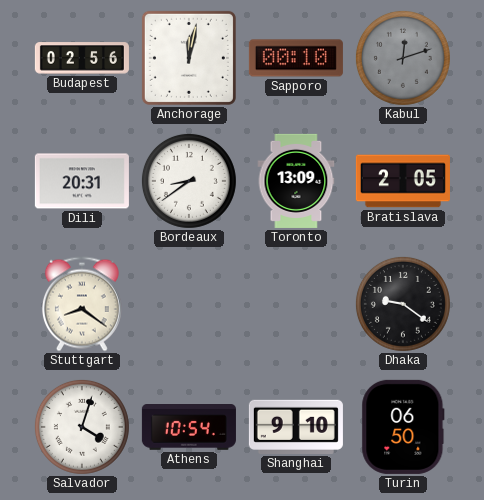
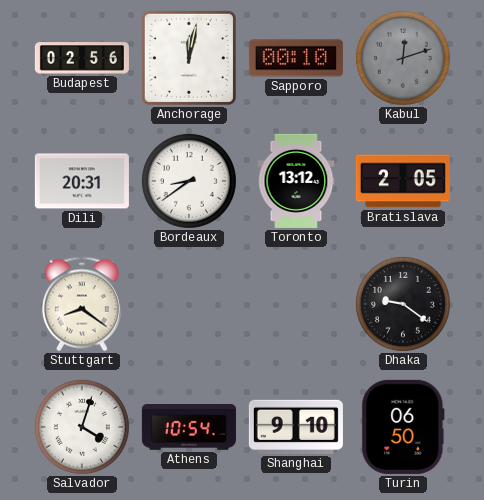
Toronto: 13:09 -> 13:12 (296, 181)
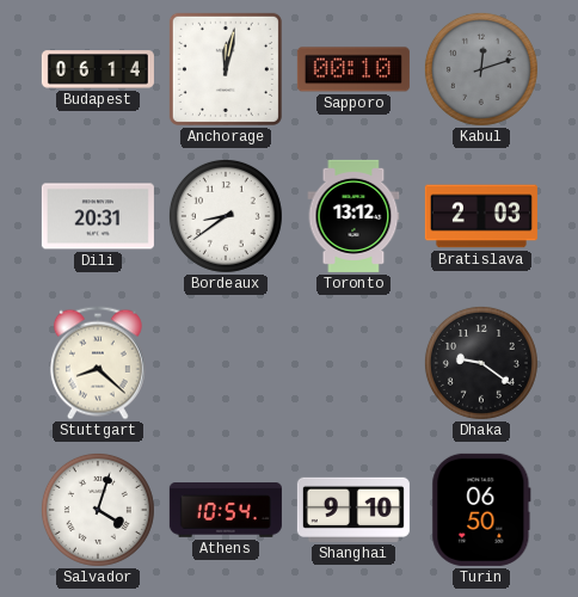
Budapest: 02:56 -> 06:14 (98, 69)
Bratislava: 2:05 -> 2:03 (481, 216)
Stuttgart: 8:21 -> 8:22 (98, 363)
